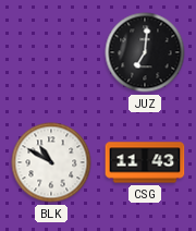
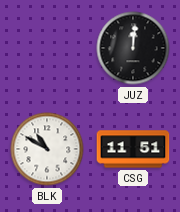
JUZ: 7:01 -> 12:01 (133, 48)
CSG: 11:43 -> 11:51 (133, 149)
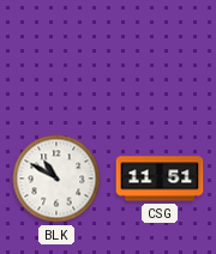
JUZ: 12:01 -> none (133, 48)
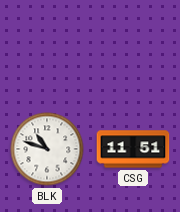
BLK: 10:50 -> 10:48 (47, 149)
